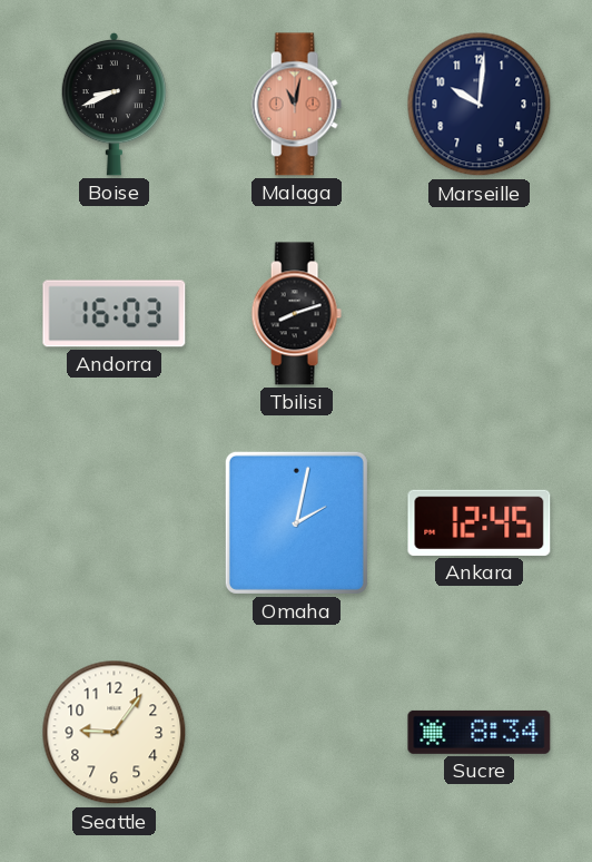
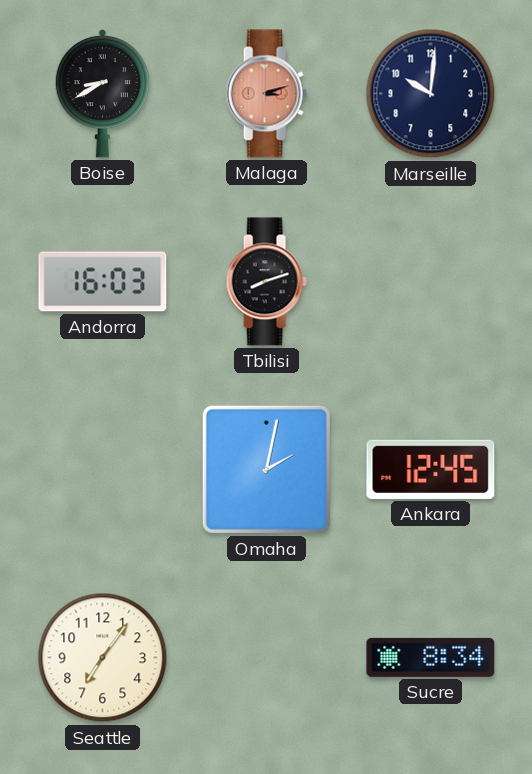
Boise: 8:41 -> 8:40 (102, 93)
Malaga: 11:02 -> 3:12 (266, 94)
Seattle: 9:06 -> 7:06 (103, 658)
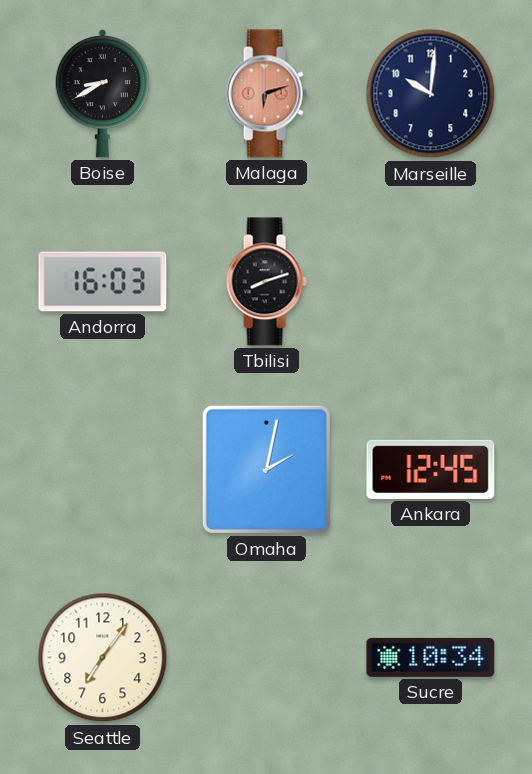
Malaga: 3:12 -> 6:12 (266, 94)
Sucre: 8:34 -> 10:34 (431, 657)
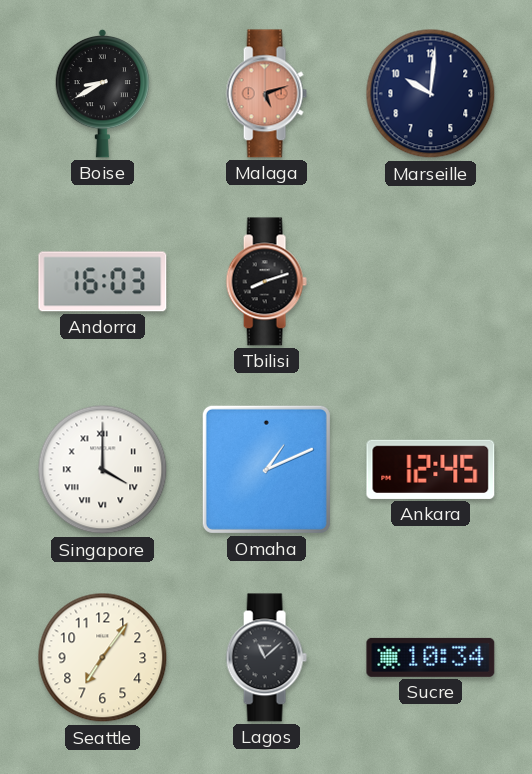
Malaga: 6:12 -> 5:12 (266, 94)
Singapore: none -> 4:00 (103, 470)
Omaha: 2:02 -> 1:11 (266, 469)
Lagos: none -> 11:08 (266, 658)
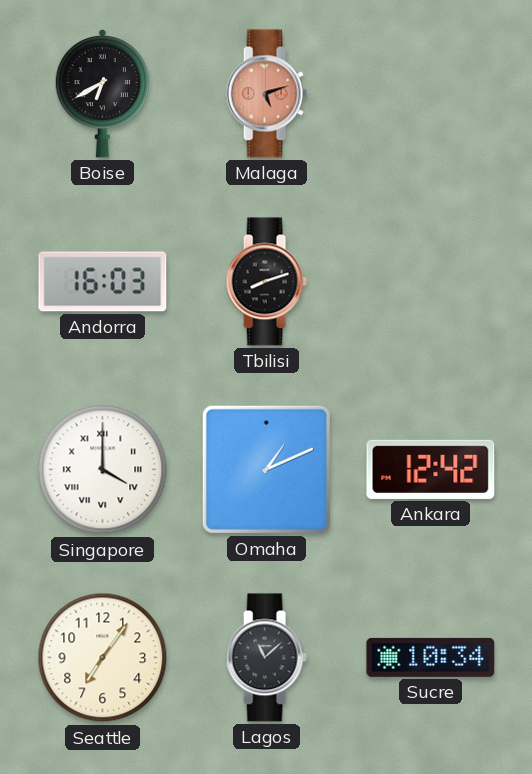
Boise: 8:40 -> 6:40 (102, 93)
Marseille: 10:01 -> none (431, 94)
Ankara: 12:45 -> 12:42 (431, 469)
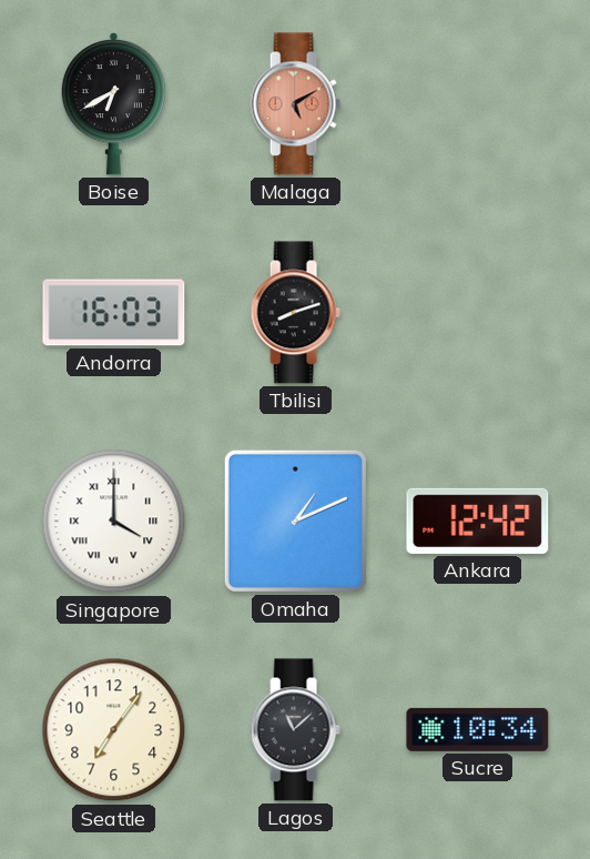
Malaga: 5:12 -> 5:10 (295, 104)
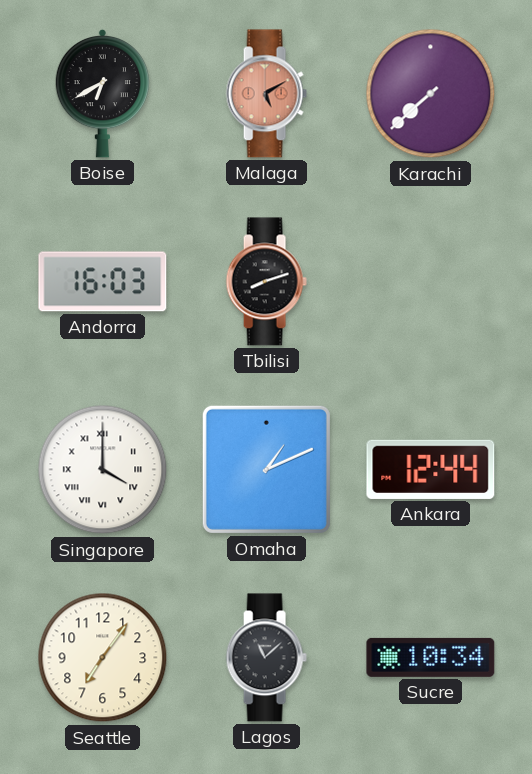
Karachi: none -> 7:38 (431, 94)
Ankara: 12:42 -> 12:44 (431, 469)
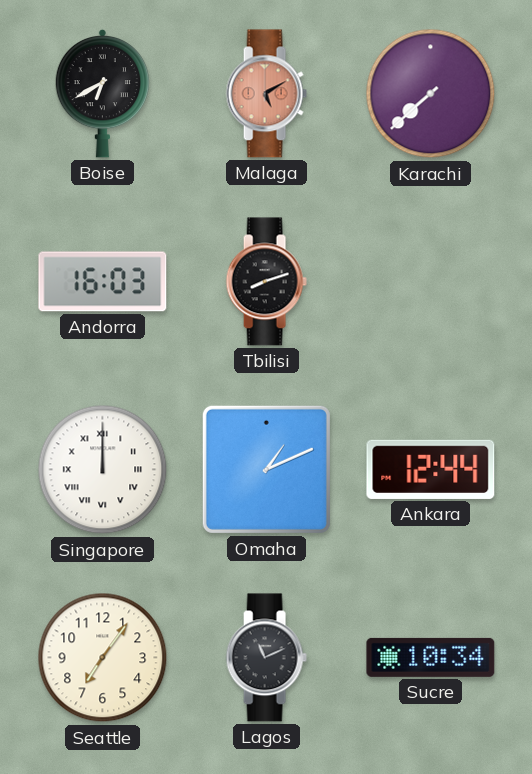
Singapore: 4:00 -> 12:00 (103, 470)
Lagos: 11:08 -> 11:11 (266, 658)
